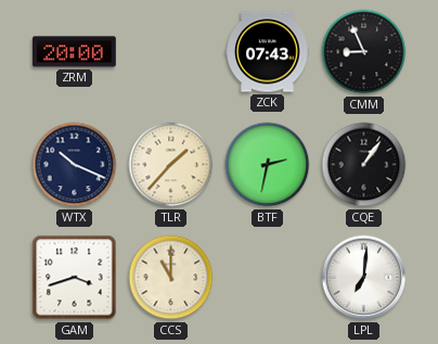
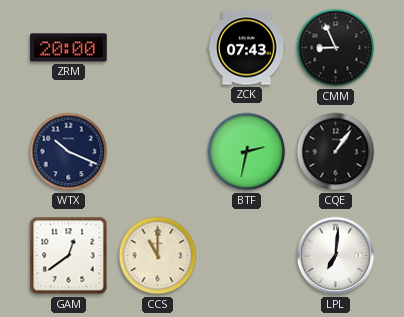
TLR: 1:37 -> none (171, 165)
GAM: 3:42 -> 12:39 (69, 256)
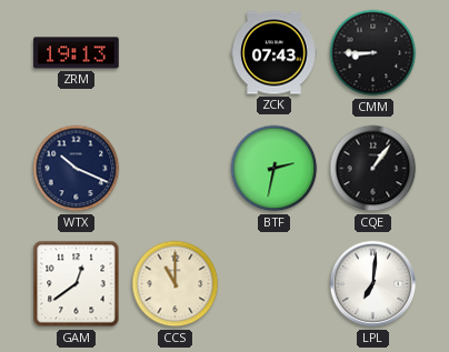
ZRM: 20:00 -> 19:13 (77, 53)
CMM: 8:56 -> 8:45 (373, 53)
